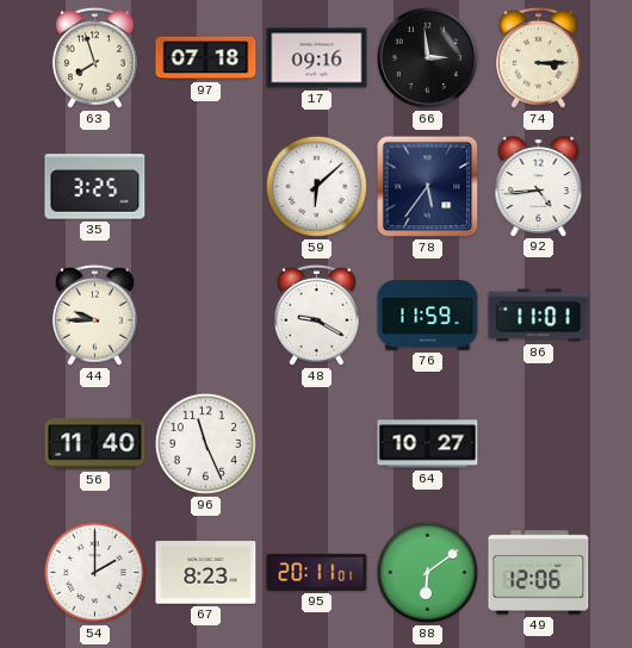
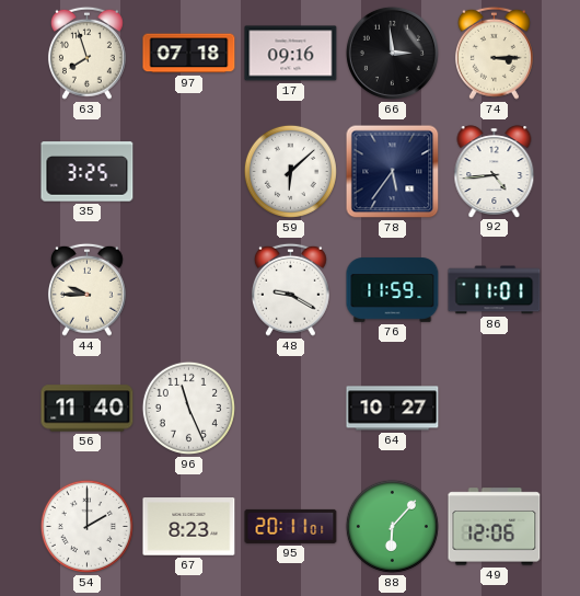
88: 6:09 -> 6:07 (392, 526)
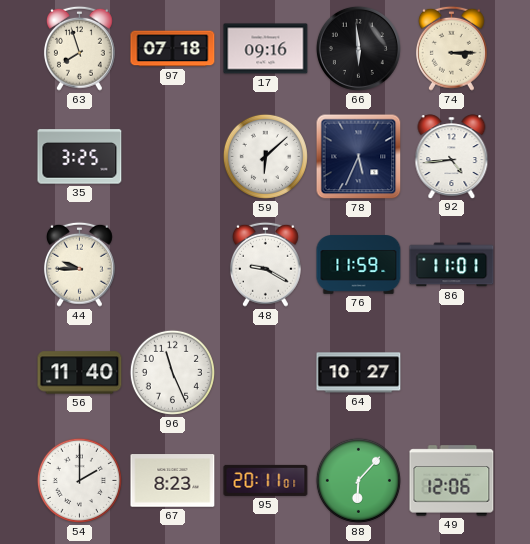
66: 2:59 -> 5:59 (358, 48)
78: 5:36 -> 5:34 (359, 157)
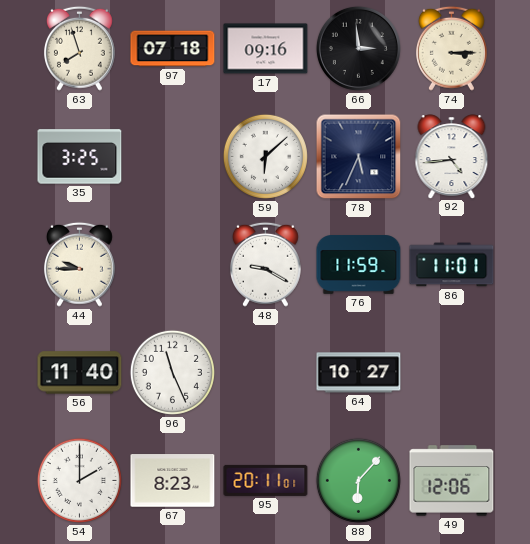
66: 5:59 -> 2:59 (358, 48)
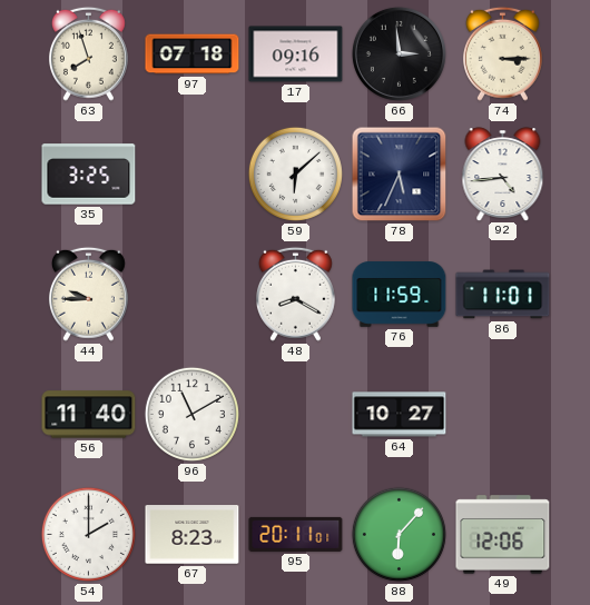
48: 9:20 -> 8:20 (295, 294)
96: 11:26 -> 11:10 (191, 414)
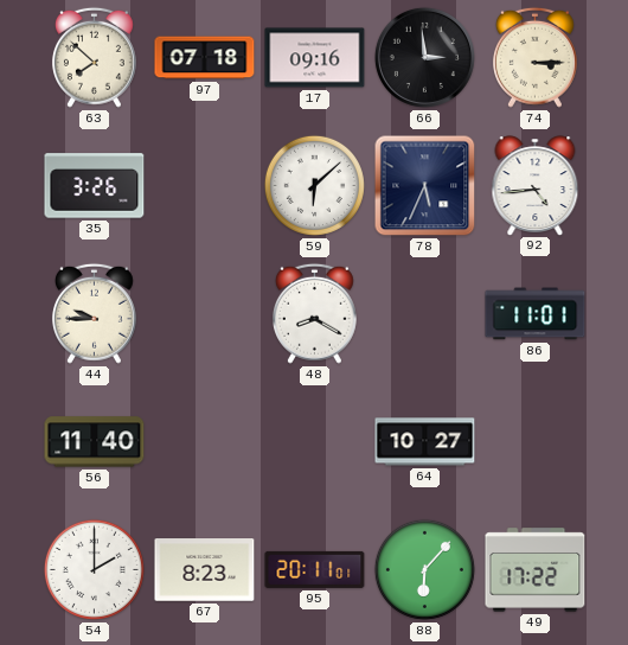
63: 7:57 -> 7:52 (94, 57)
35: 3:25 -> 3:26 (95, 186)
76: 11:59 -> none (400, 295)
96: 11:10 -> none (191, 414)
49: 12:06 -> 17:22 (536, 570)
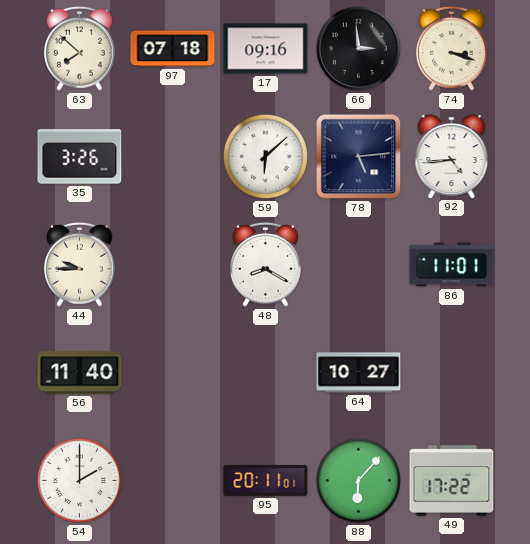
74: 3:15 -> 3:18 (451, 48)
78: 5:34 -> 5:14 (359, 157)
67: 8:23 -> none (205, 570)
